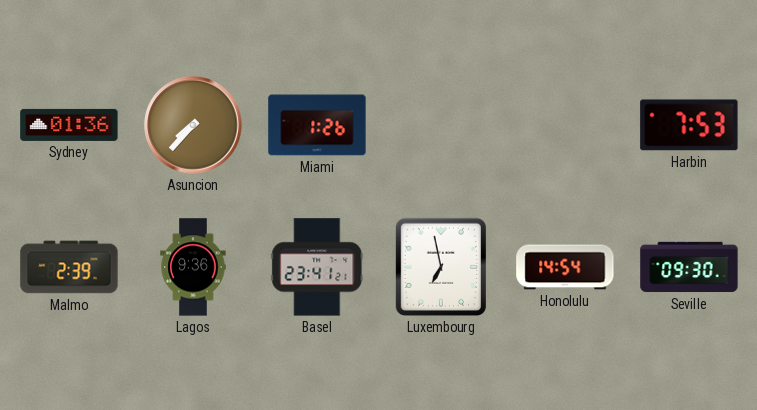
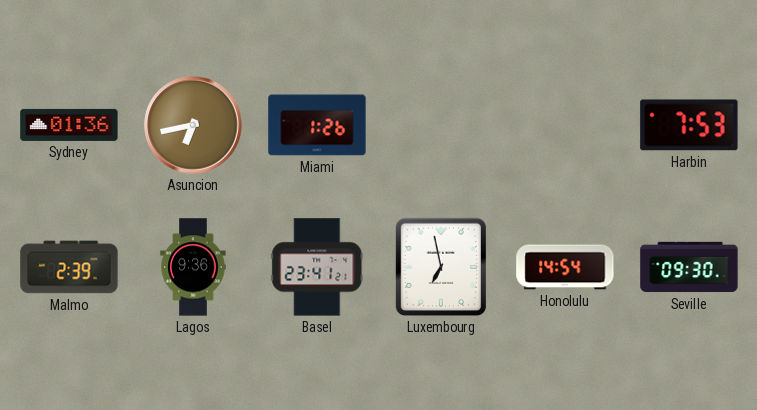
Asuncion: 7:37 -> 6:43 (193, 125)
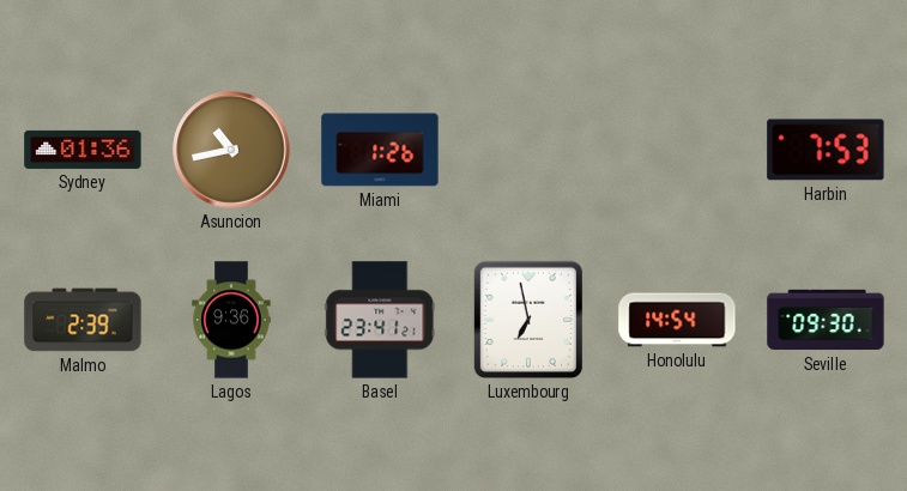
Asuncion: 6:43 -> 10:43 (231, 150)
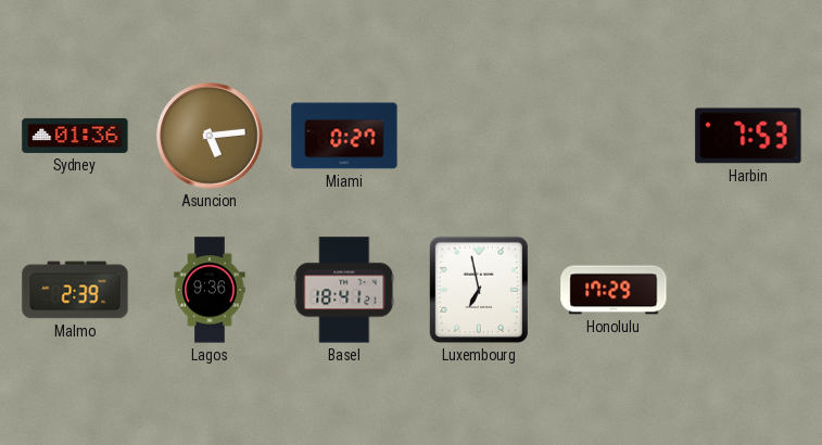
Asuncion: 10:43 -> 5:14 (210, 136)
Miami: 1:26 -> 0:27 (344, 136)
Basel: 23:41 -> 18:41 (344, 290)
Honolulu: 14:54 -> 17:29 (614, 290)
Seville: 09:30 -> none (826, 320)
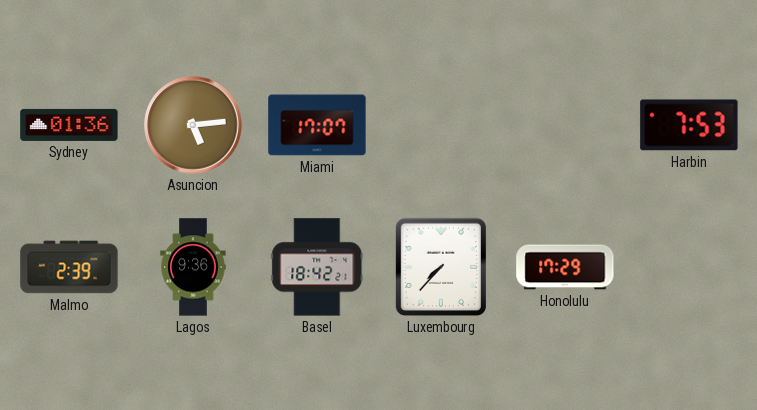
Miami: 0:27 -> 17:07 (317, 125)
Basel: 18:41 -> 18:42 (317, 267)
Luxembourg: 6:58 -> 7:37 (441, 267)
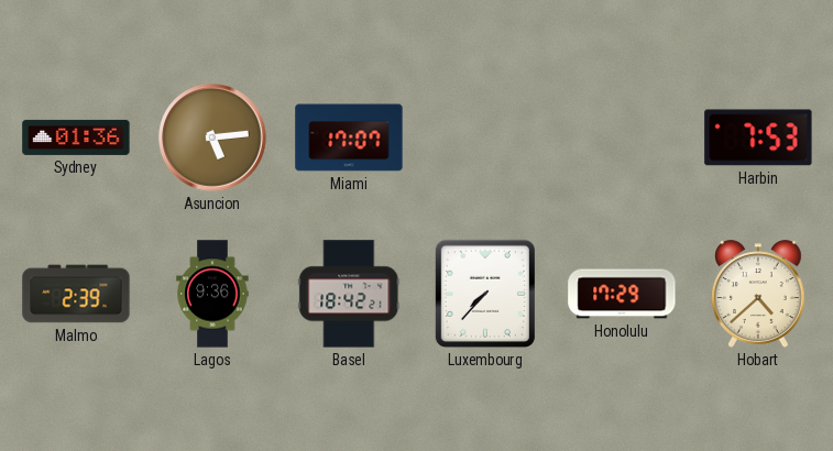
Hobart: none -> 4:38 (758, 294)
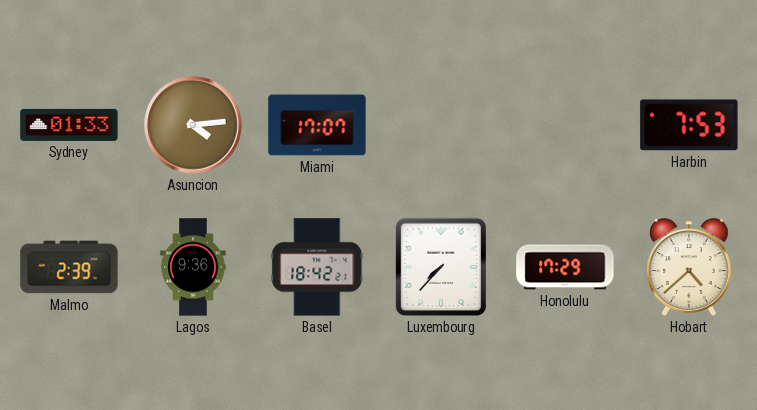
Sydney: 01:36 -> 01:33 (69, 125)
Asuncion: 5:14 -> 4:14 (193, 125)
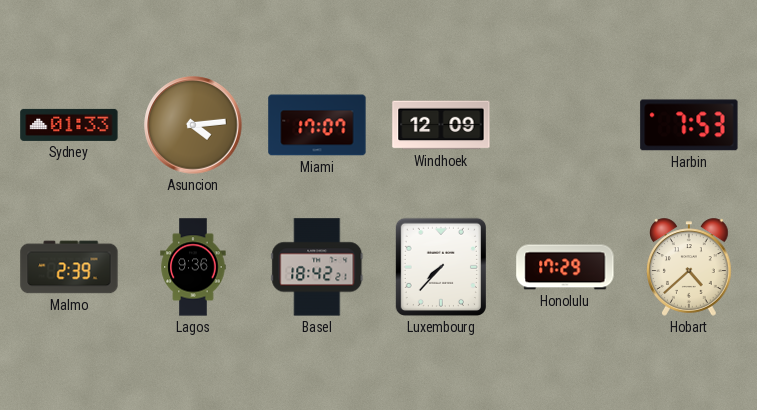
Windhoek: none -> 12:09 (441, 125)
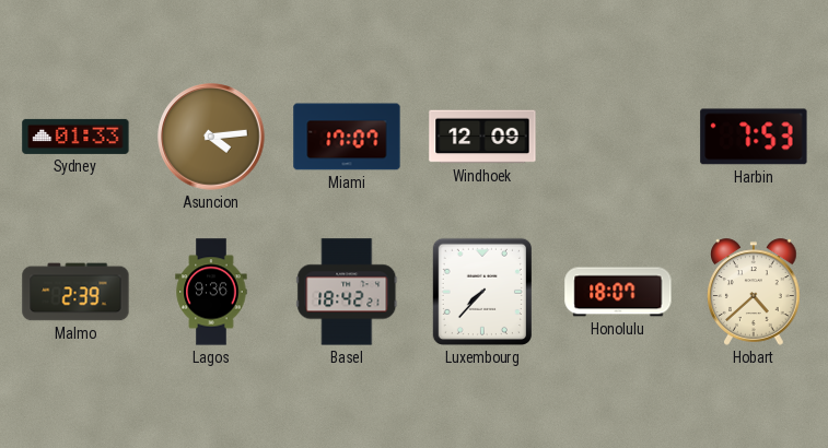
Honolulu: 17:29 -> 18:07 (618, 292)
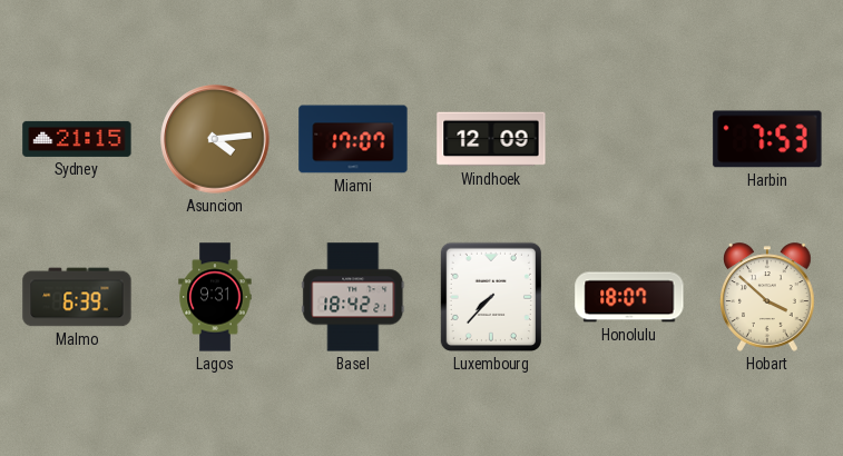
Sydney: 01:33 -> 21:15 (77, 139)
Malmo: 2:39 -> 6:39 (77, 297)
Lagos: 9:36 -> 9:31 (215, 297)
Hobart: 4:38 -> 3:52 (767, 297)
